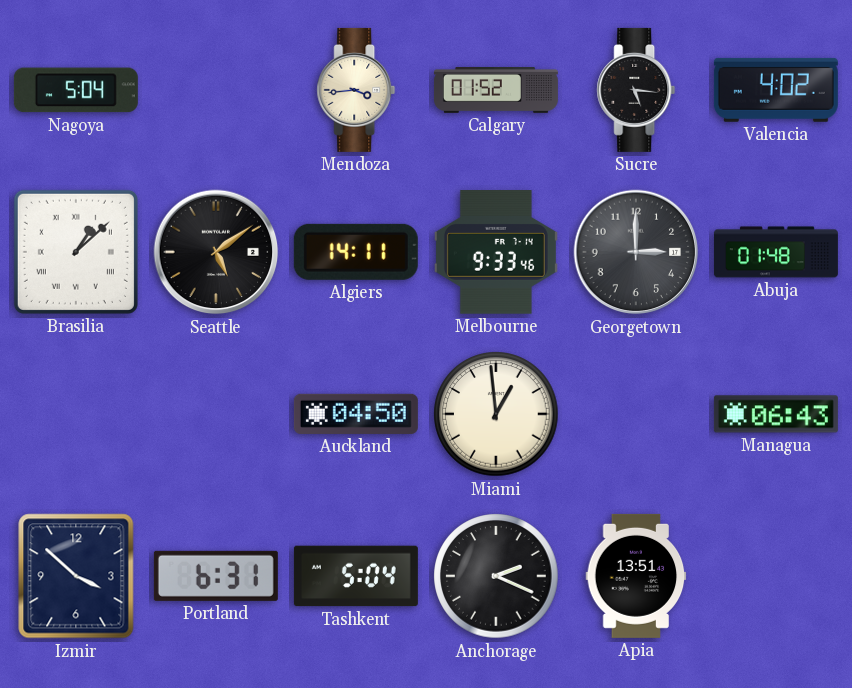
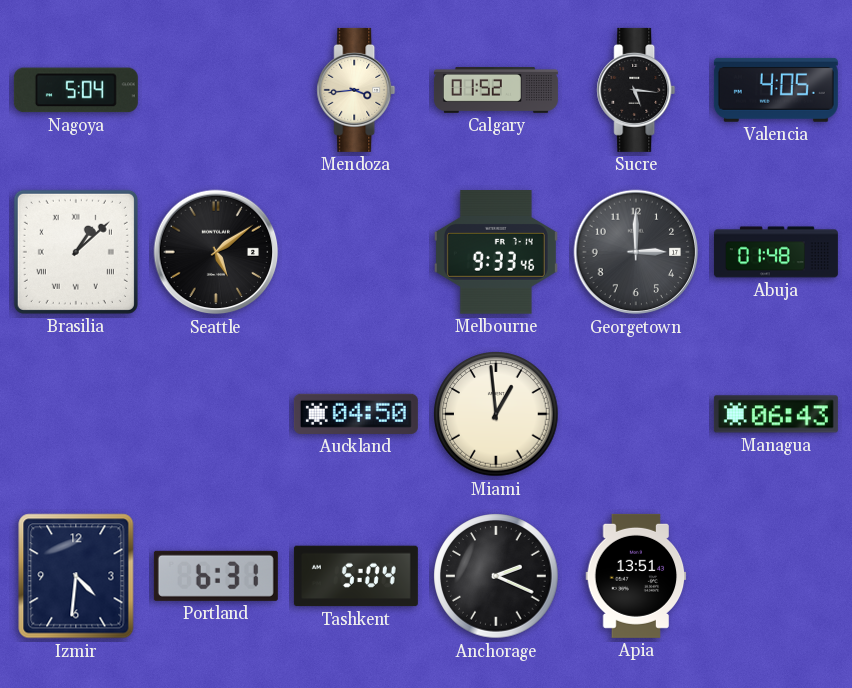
Valencia: 4:02 -> 4:05 (776, 90)
Algiers: 14:11 -> none (356, 252)
Izmir: 3:52 -> 4:31 (76, 576)
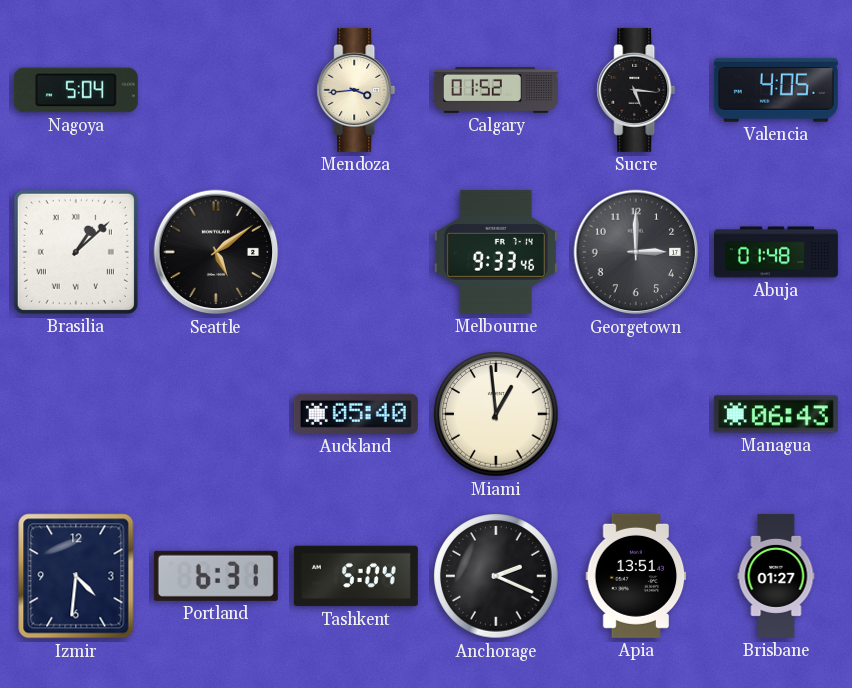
Auckland: 04:50 -> 05:40 (356, 414)
Brisbane: none -> 01:27 (776, 576)
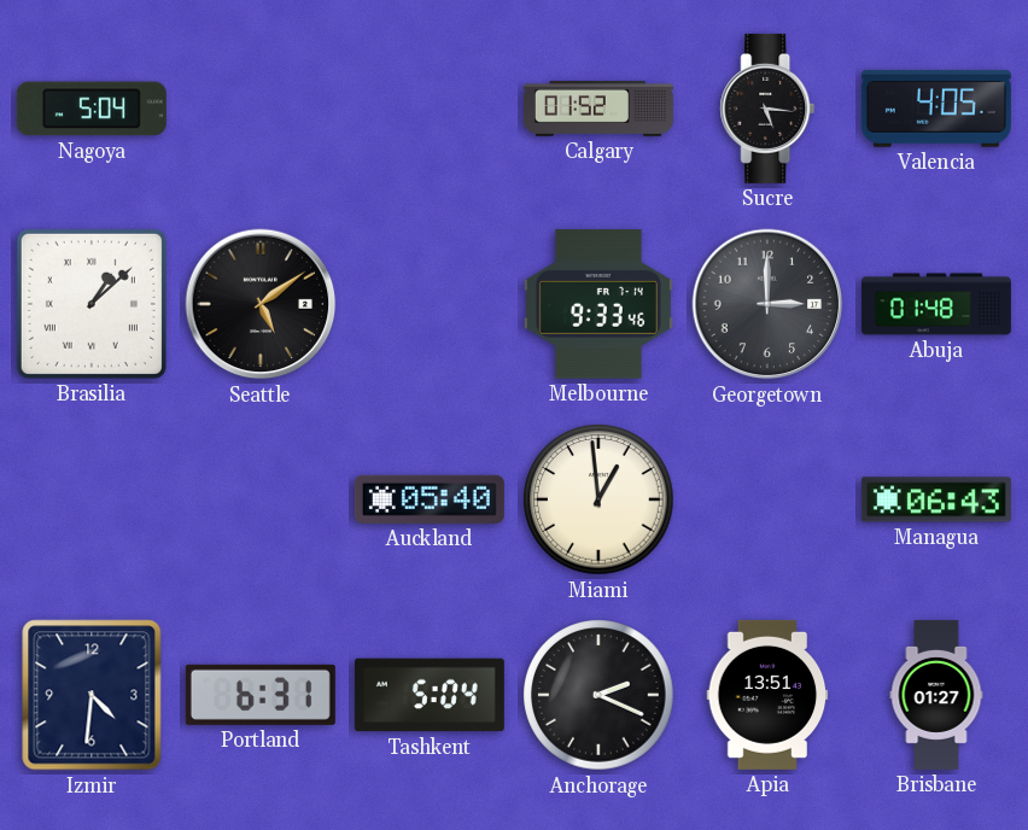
Mendoza: 3:44 -> none (356, 90)
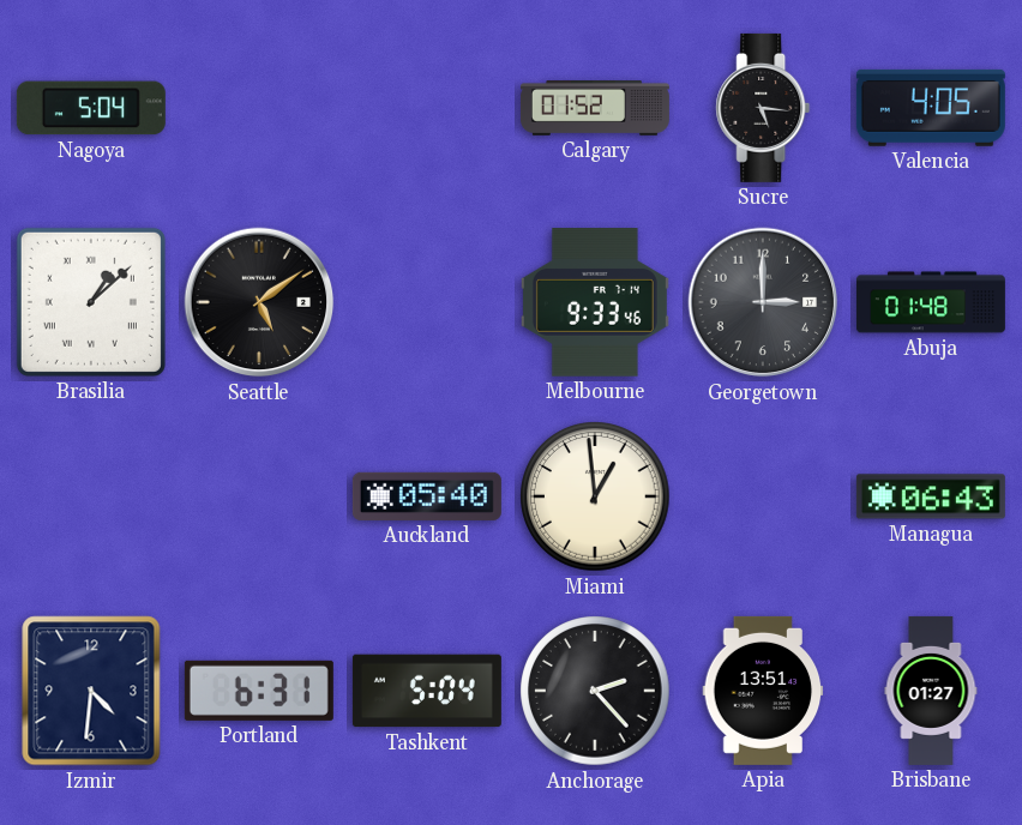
Anchorage: 2:19 -> 2:23 (595, 691)
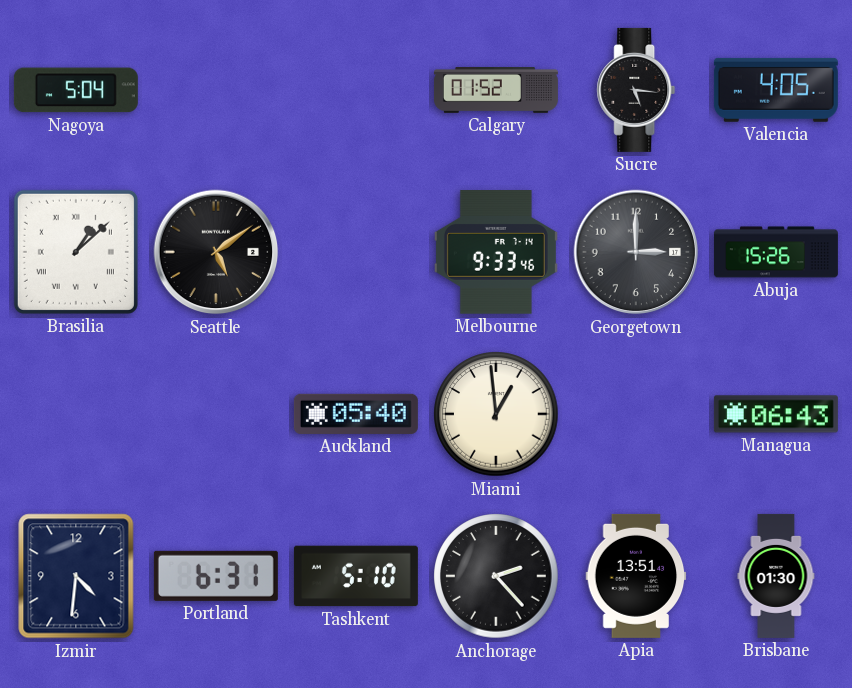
Abuja: 01:48 -> 15:26 (776, 252)
Tashkent: 5:04 -> 5:10 (356, 576)
Brisbane: 01:27 -> 01:30 (776, 576)
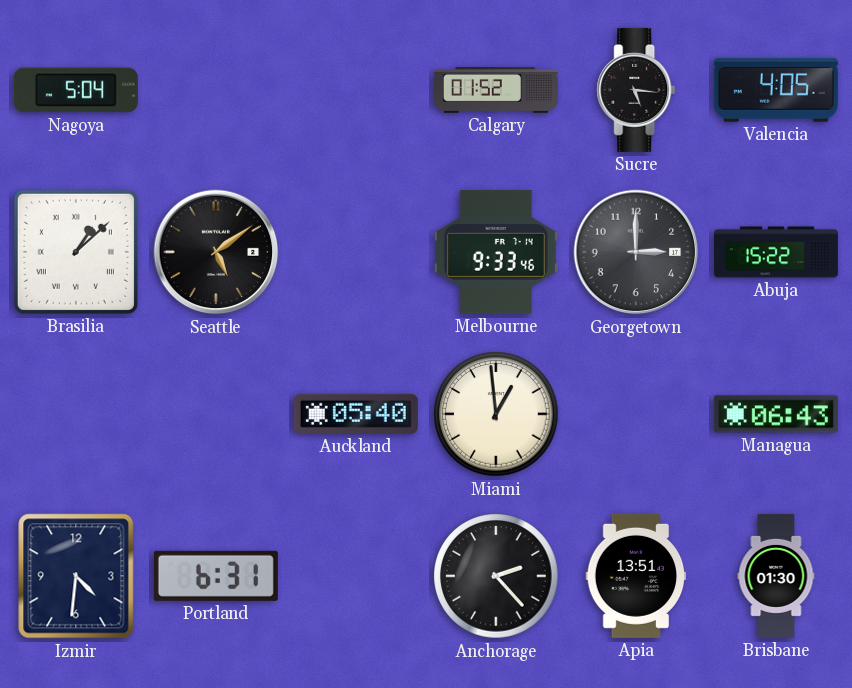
Abuja: 15:26 -> 15:22 (776, 252)
Tashkent: 5:10 -> none (356, 576)
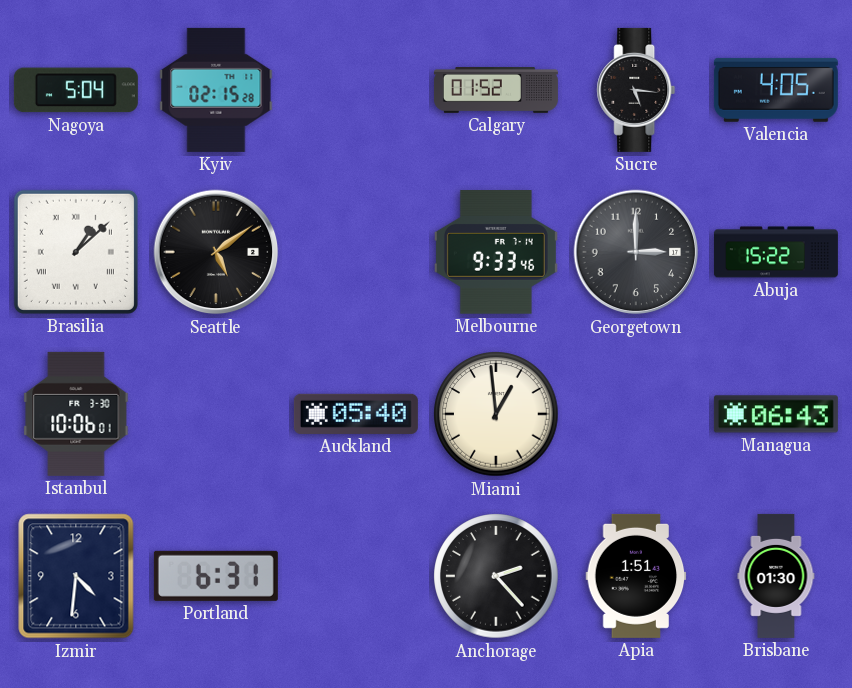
Kyiv: none -> 02:15 (216, 90)
Istanbul: none -> 10:06 (76, 414)
Apia: 13:51 -> 1:51 (636, 576)
